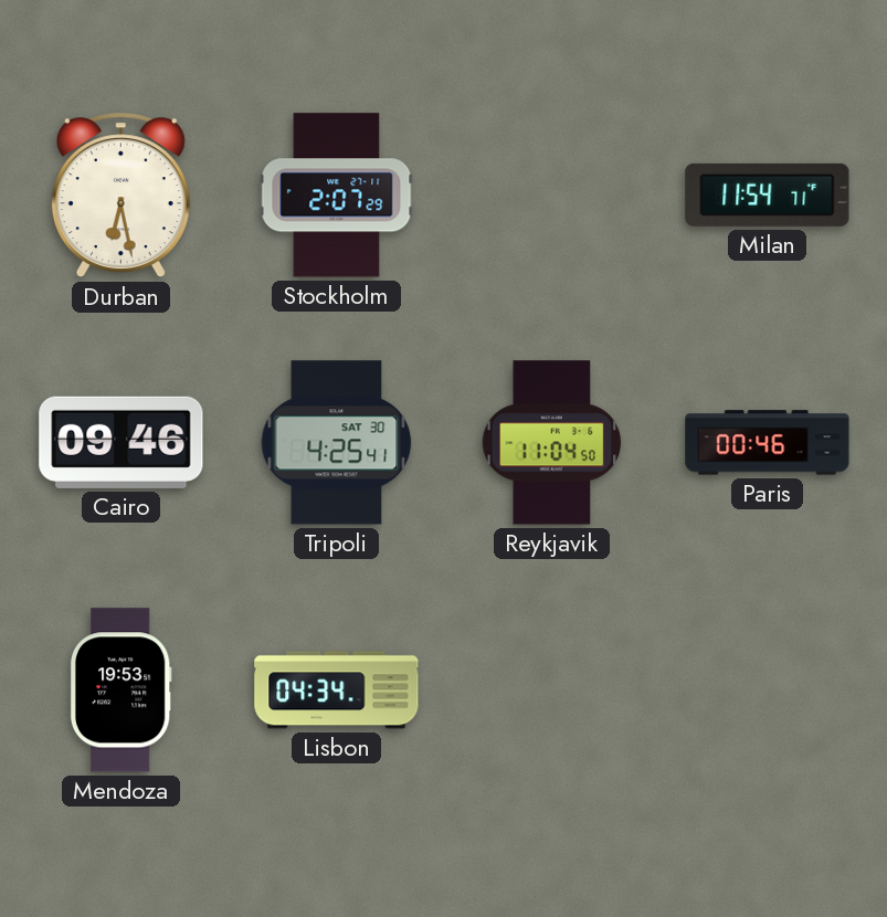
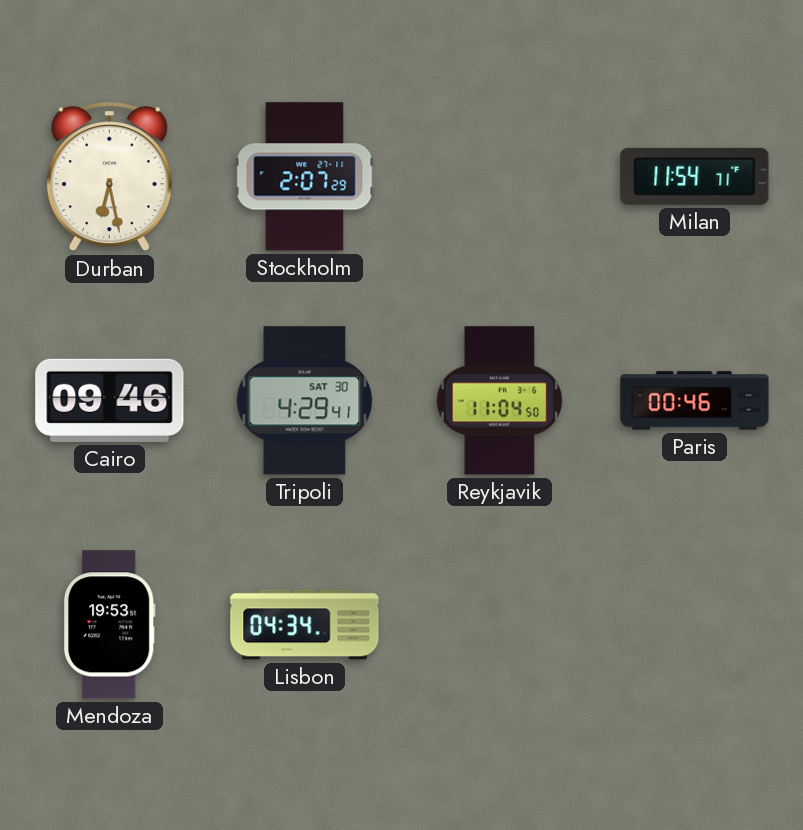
Tripoli: 4:25 -> 4:29 (305, 401)
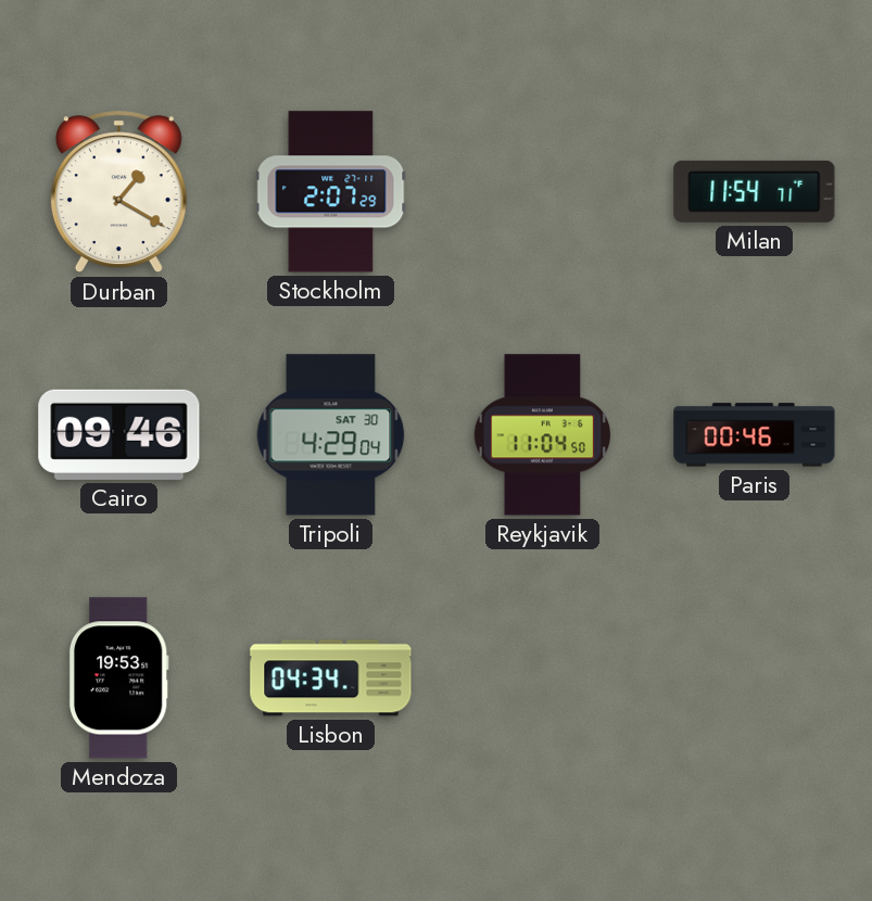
Durban: 6:28 -> 1:20 (118, 192)
Tripoli: 4:29:41 -> 4:29:04 (331, 435)
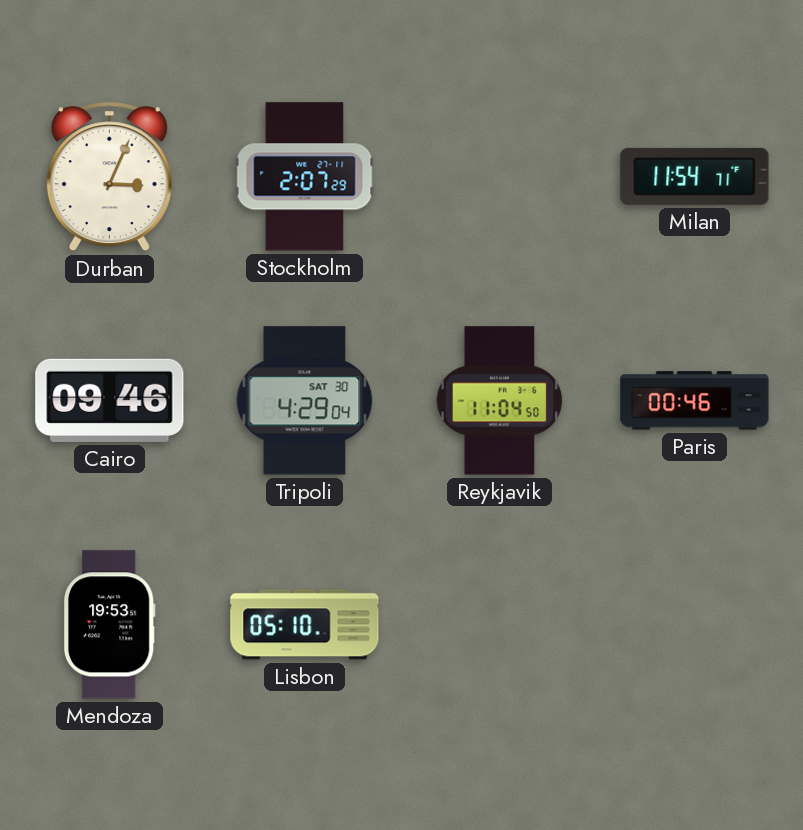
Durban: 1:20 -> 3:04 (109, 177)
Lisbon: 04:34 -> 05:10 (305, 625)
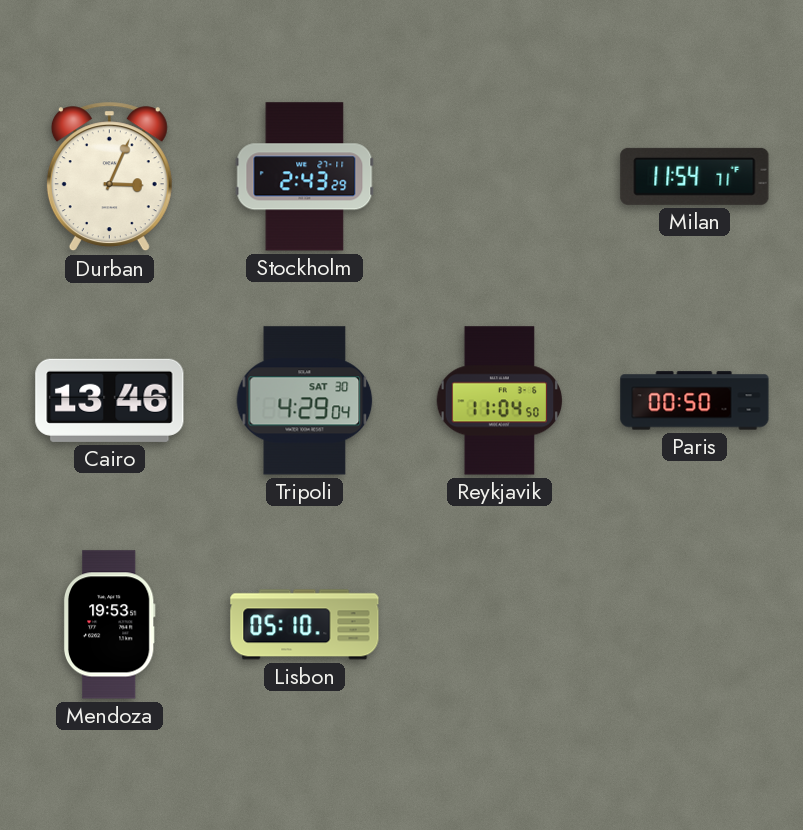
Stockholm: 2:07 -> 2:43 (305, 177)
Cairo: 09:46 -> 13:46 (110, 400)
Paris: 00:46 -> 00:50 (695, 401)
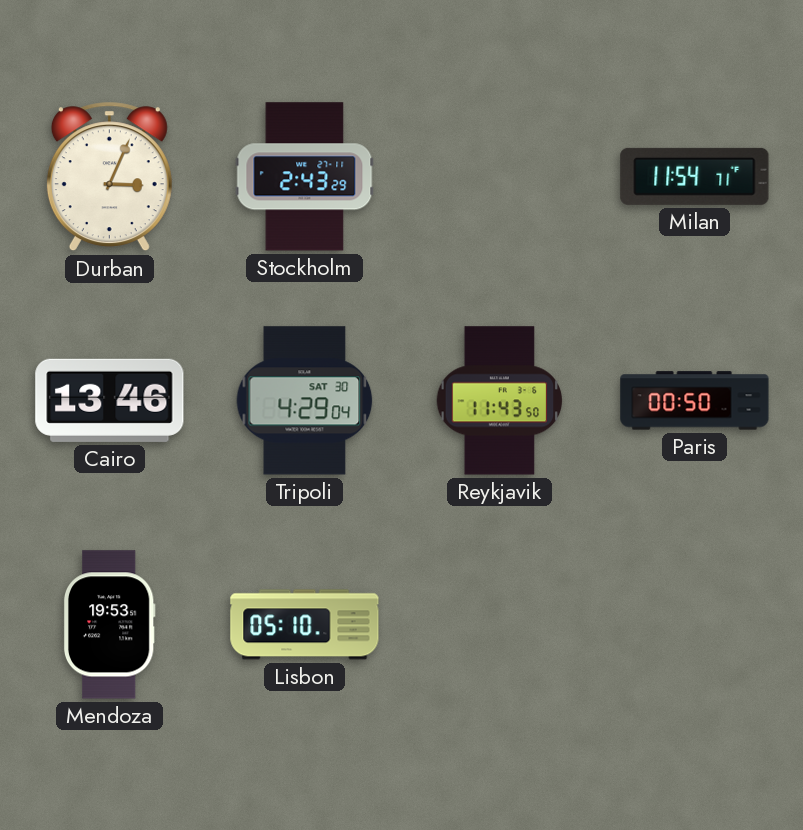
Reykjavik: 11:04 -> 11:43 (500, 401)
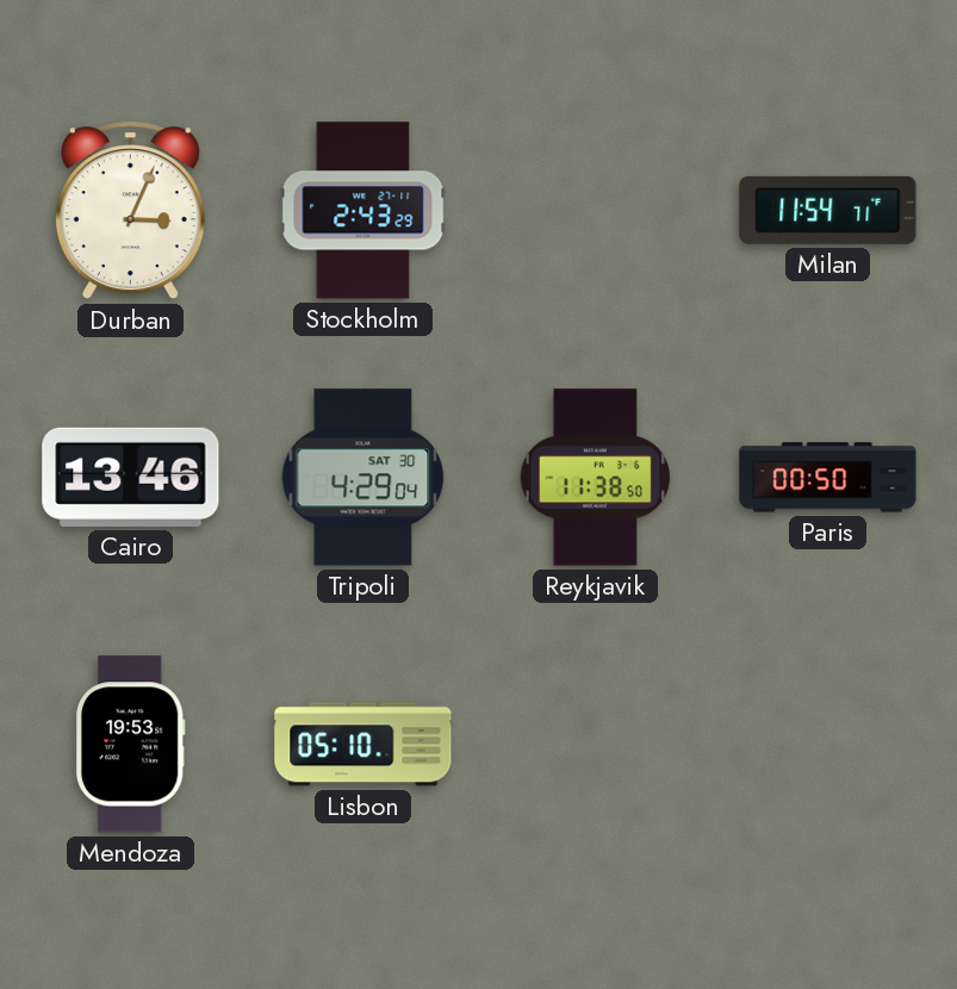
Reykjavik: 11:43 -> 11:38 (596, 478)
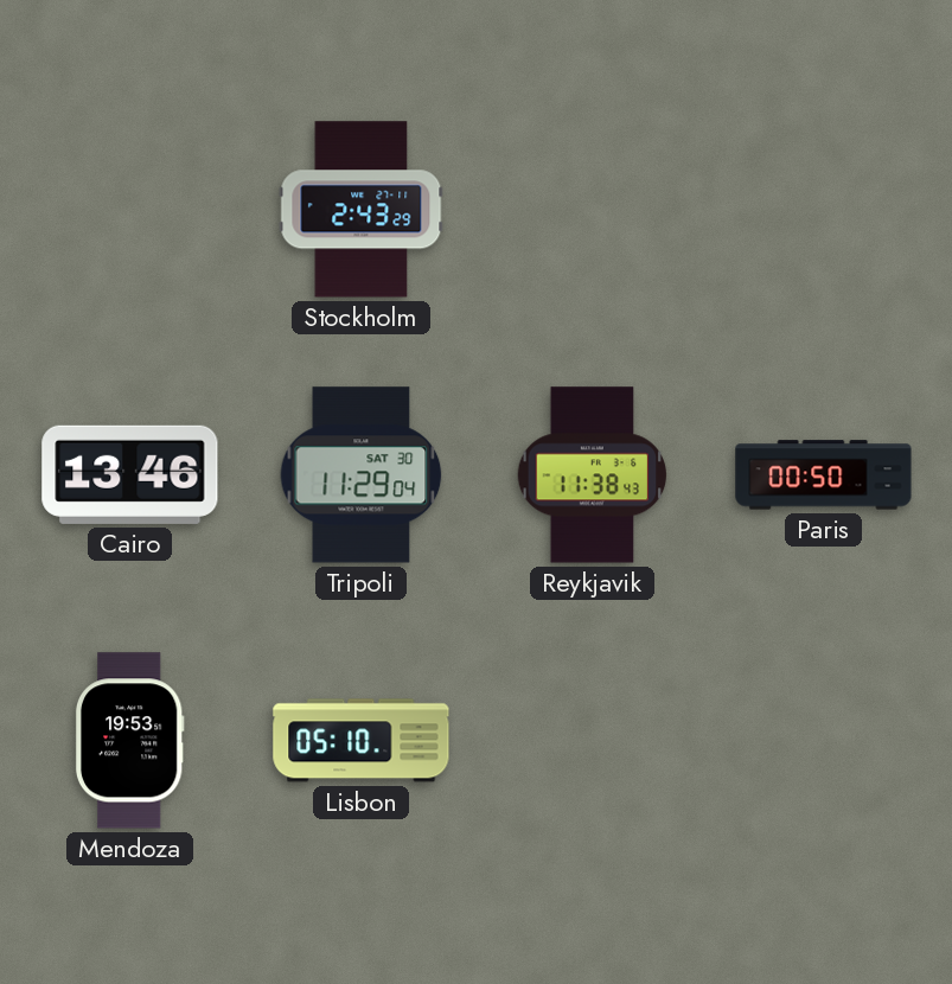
Durban: 3:04 -> none (130, 211)
Milan: 11:54 -> none (828, 210)
Tripoli: 4:29 -> 11:29 (362, 475)
Reykjavik: 11:38:50 -> 11:38:43 (593, 475)
